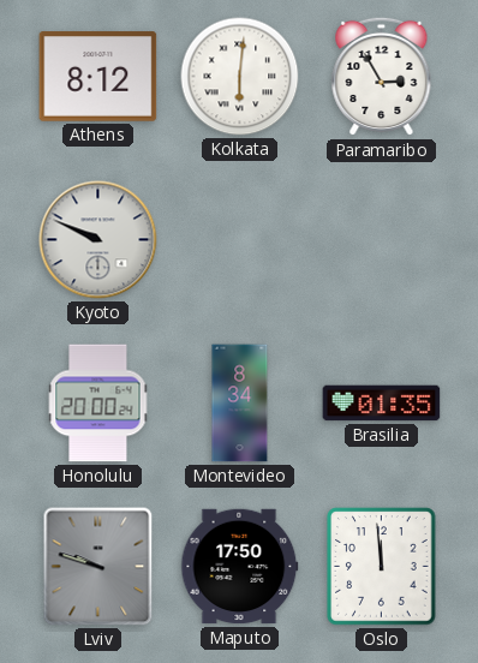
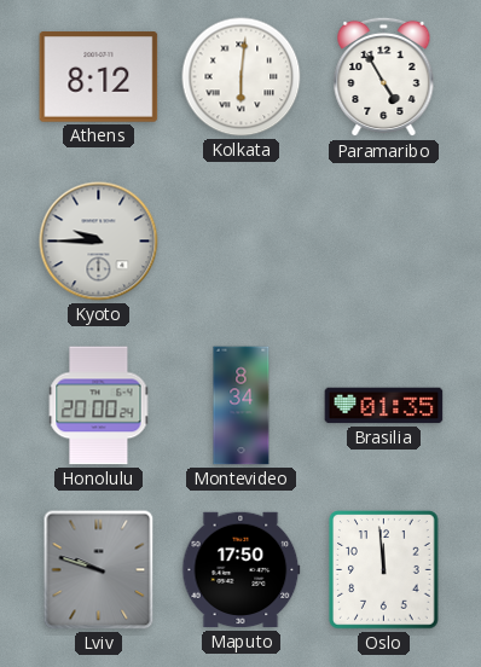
Paramaribo: 2:55 -> 4:55 (384, 77)
Kyoto: 9:49 -> 9:45 (99, 242)
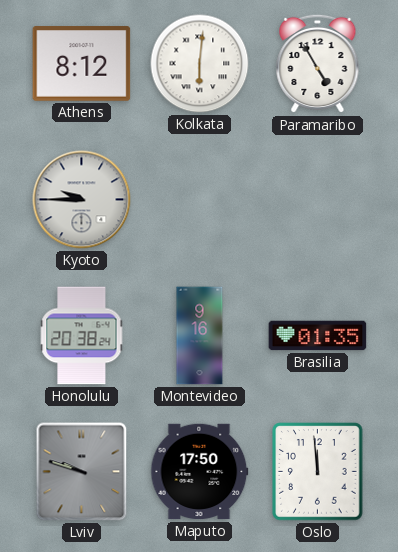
Honolulu: 20:00 -> 20:38 (82, 336)
Montevideo: 8:34 -> 9:16 (200, 336)
